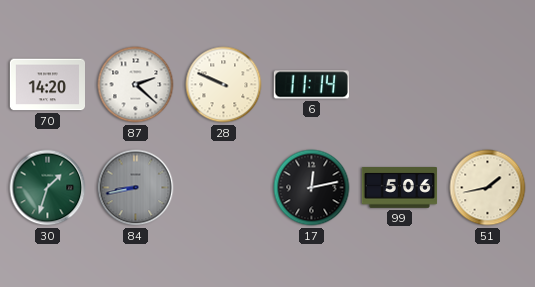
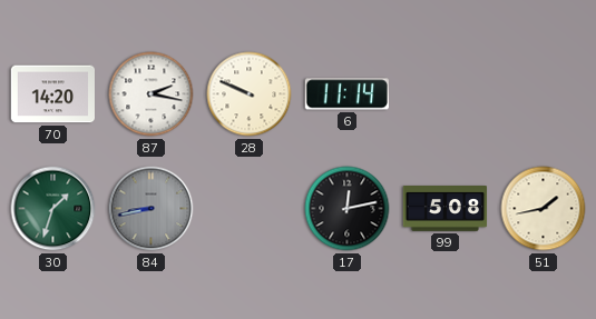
87: 2:22 -> 2:17 (152, 94)
99: 5:06 -> 5:08 (446, 209)
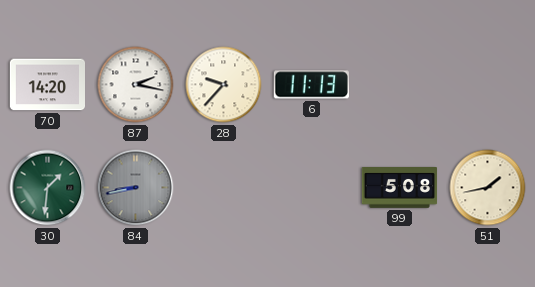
28: 9:49 -> 9:37 (224, 85)
6: 11:14 -> 11:13 (311, 85)
30: 1:33 -> 1:31 (48, 188)
17: 12:13 -> none (348, 209)
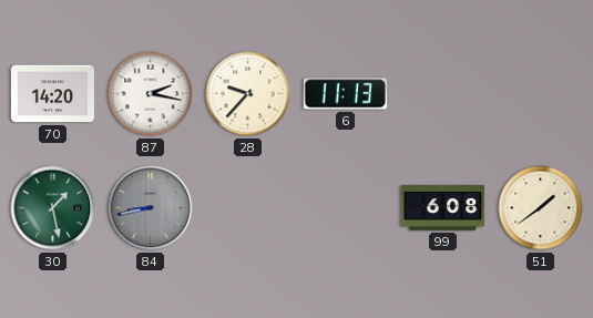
30: 1:31 -> 1:28 (53, 208)
99: 5:08 -> 6:08 (443, 208)
51: 1:43 -> 1:39 (541, 208)
